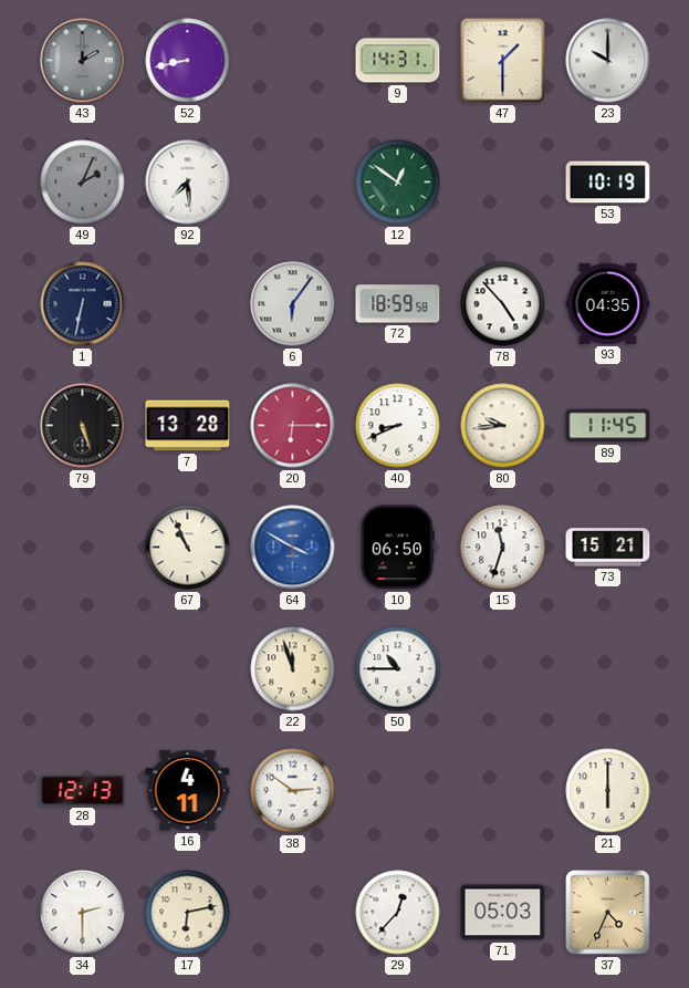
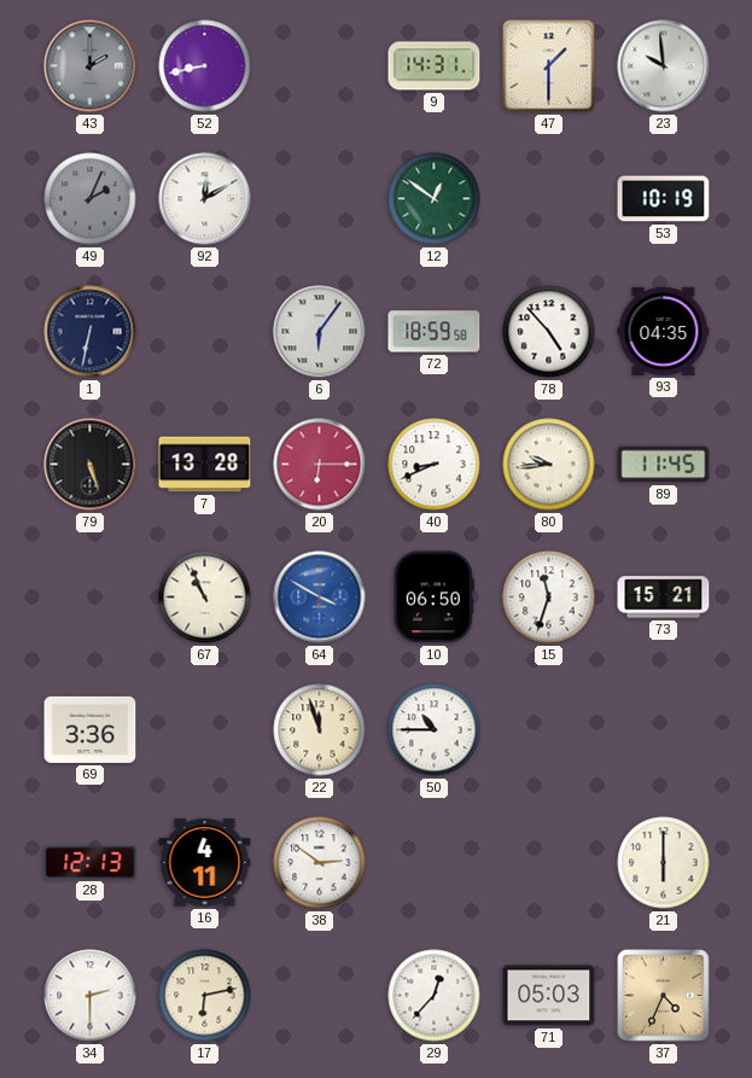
23: 10:00 -> 9:59 (664, 66)
92: 7:29 -> 12:10 (205, 199)
69: none -> 3:36 (91, 729)
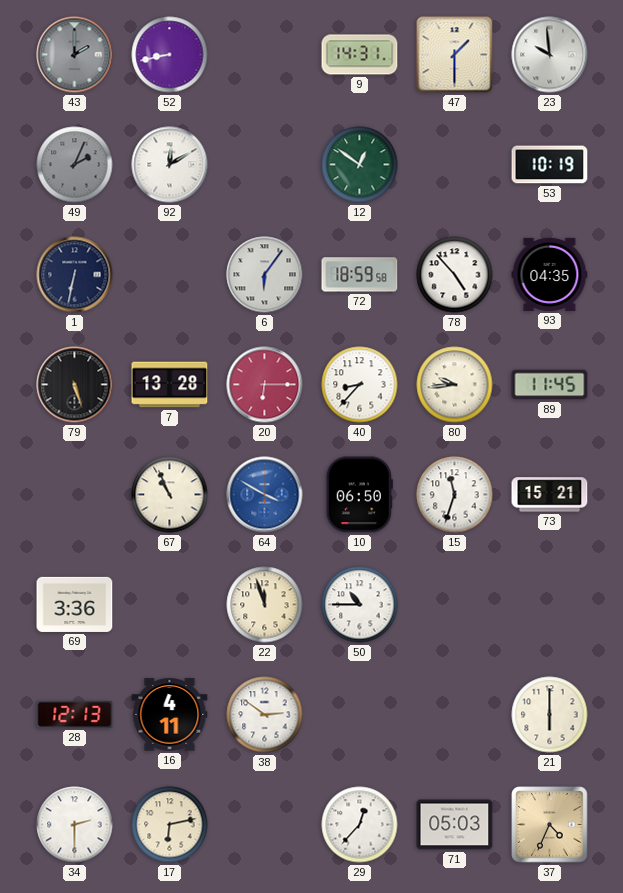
40: 8:41 -> 8:37 (360, 385)
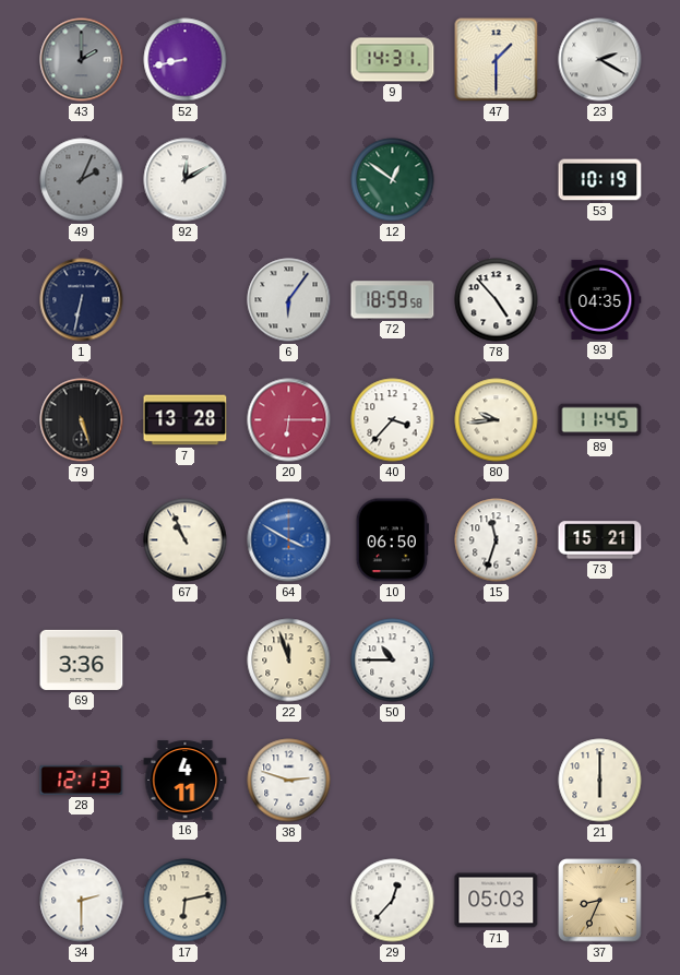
23: 9:59 -> 2:20 (600, 60)
40: 8:37 -> 3:37 (393, 420)
38: 2:51 -> 2:48 (289, 781)
37: 4:34 -> 8:34 (600, 901)
